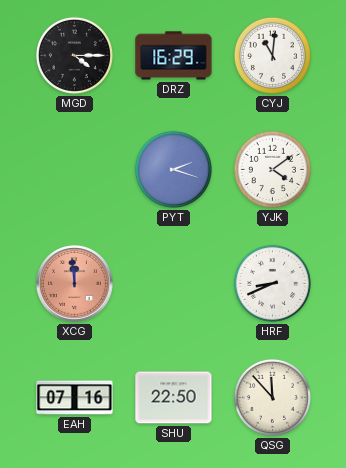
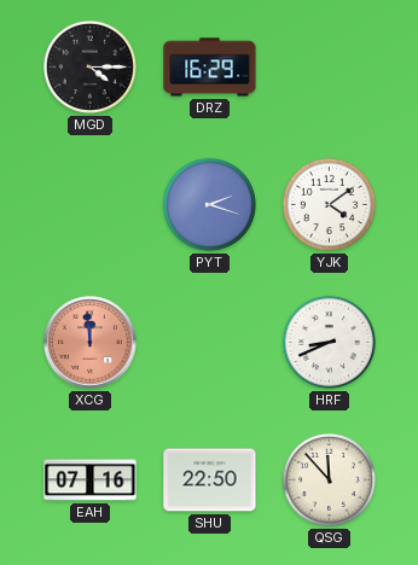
CYJ: 11:01 -> none (272, 55)
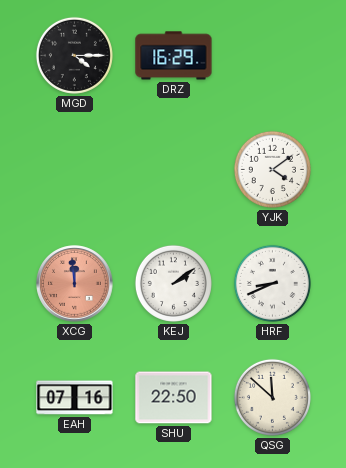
PYT: 2:18 -> none (209, 204)
KEJ: none -> 2:09 (173, 283)
QSG: 11:53 -> 11:52 (272, 397)
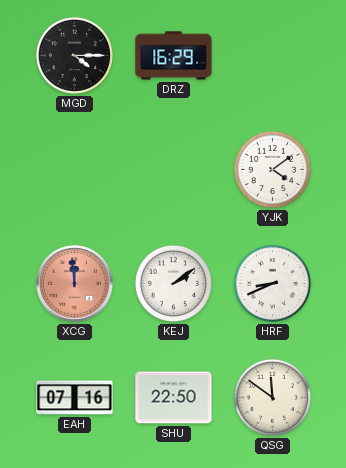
QSG: 11:52 -> 11:51 (272, 397)
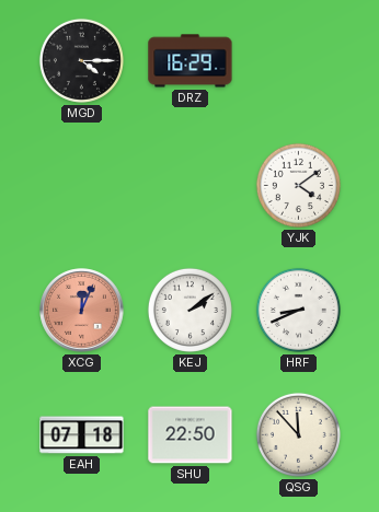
XCG: 11:59 -> 12:04 (82, 311)
EAH: 07:16 -> 07:18 (82, 435)
QSG: 11:51 -> 11:53 (298, 434)
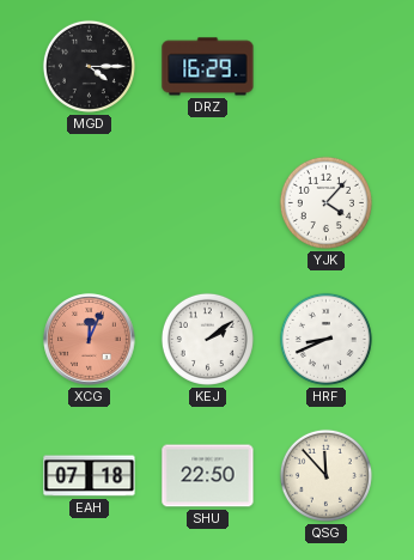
YJK: 4:09 -> 4:07 (325, 202)
